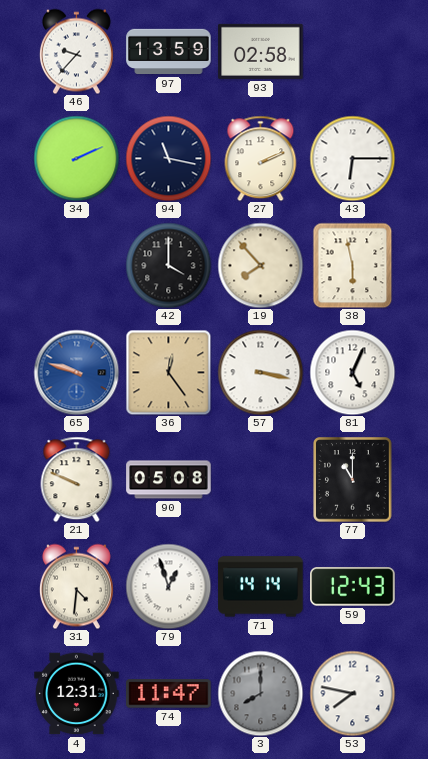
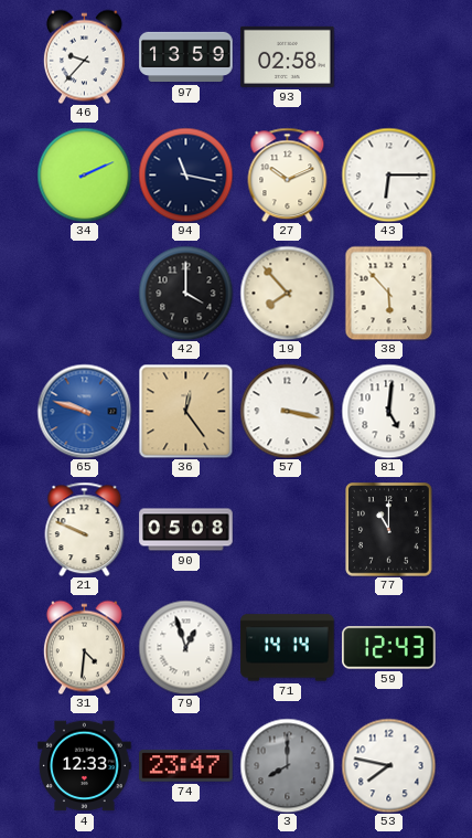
27: 2:11 -> 10:11 (288, 174)
38: 5:58 -> 5:53 (389, 293)
81: 5:04 -> 5:01 (388, 411)
4: 12:31 -> 12:33 (85, 766)
74: 11:47 -> 23:47 (186, 766)
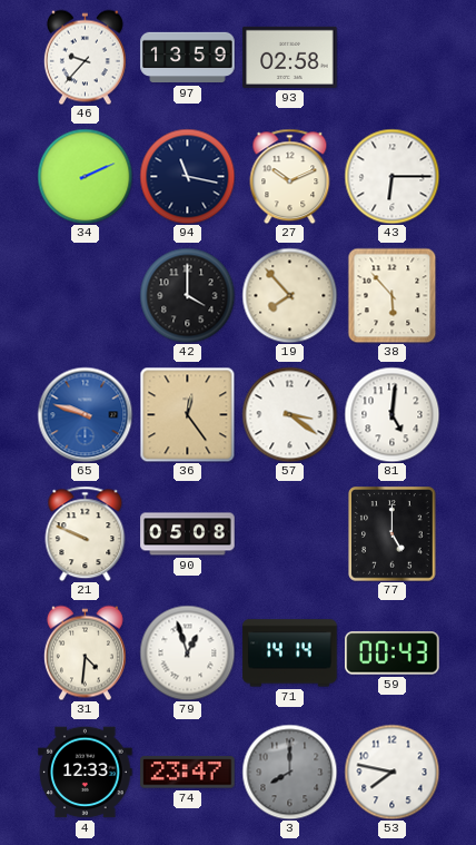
57: 3:17 -> 3:21 (289, 414)
77: 11:00 -> 5:00 (393, 534)
59: 12:43 -> 00:43 (393, 654)
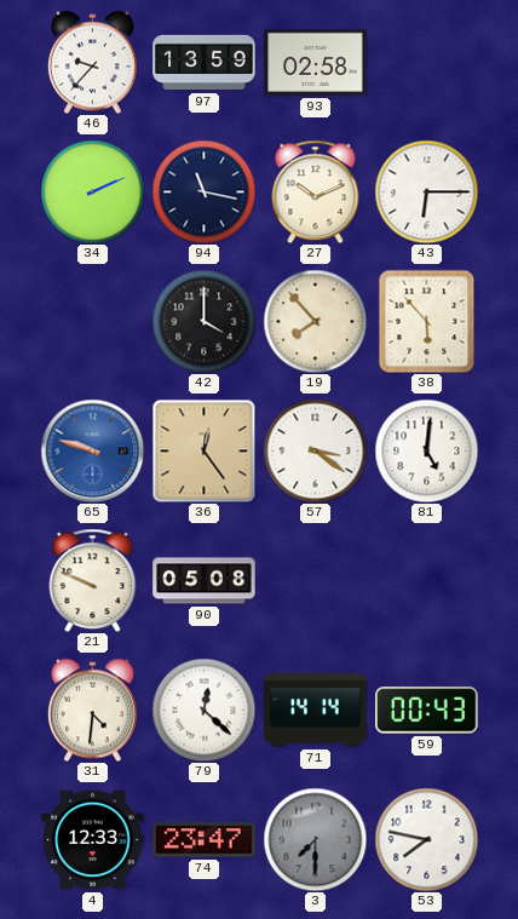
77: 5:00 -> none (393, 534)
79: 12:57 -> 12:22 (203, 710)
3: 8:00 -> 7:30 (315, 839)
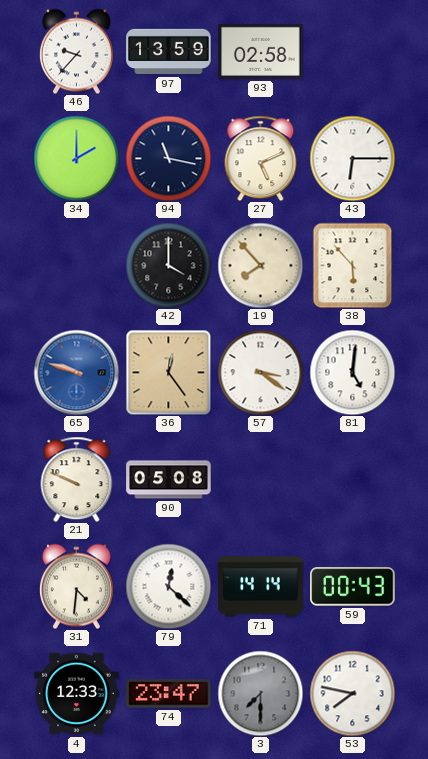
34: 2:11 -> 2:00 (76, 158)
27: 10:11 -> 5:11 (261, 158)
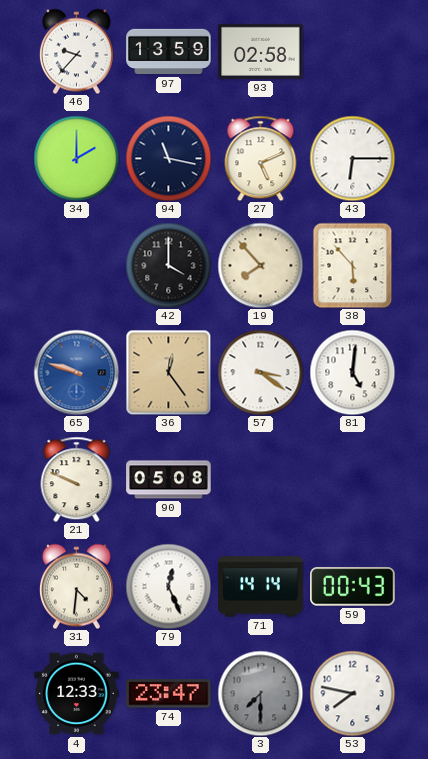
79: 12:22 -> 12:26 (168, 586)
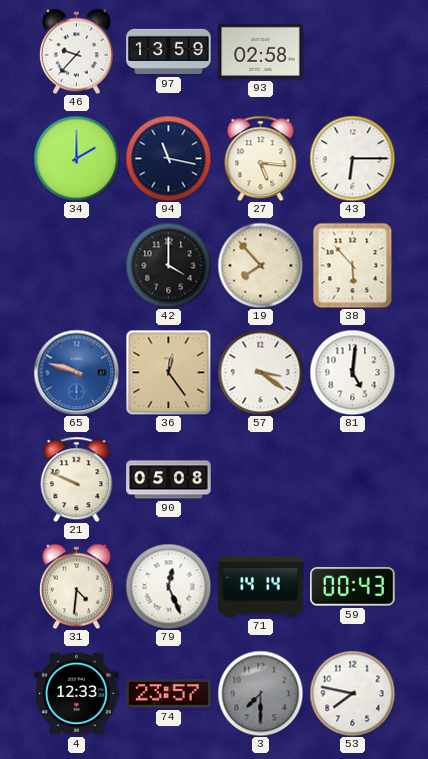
27: 5:11 -> 5:16 (261, 158)
74: 23:47 -> 23:57 (169, 694)
